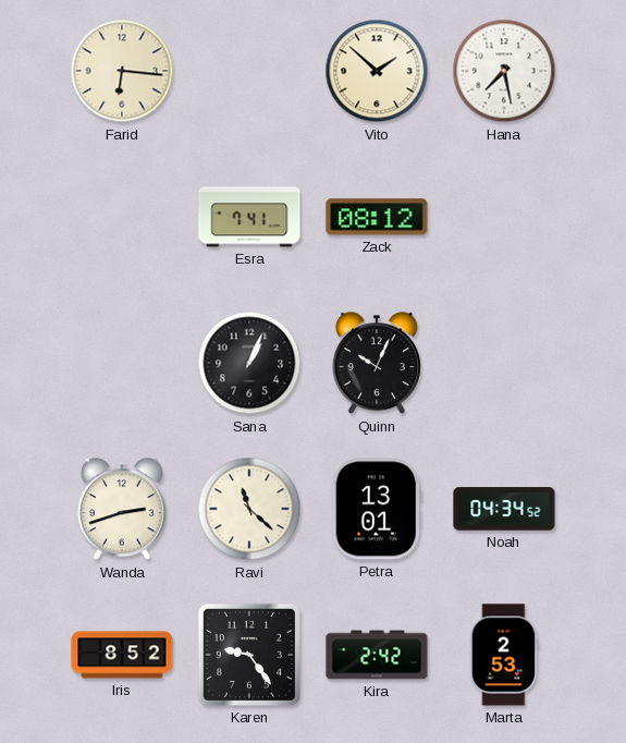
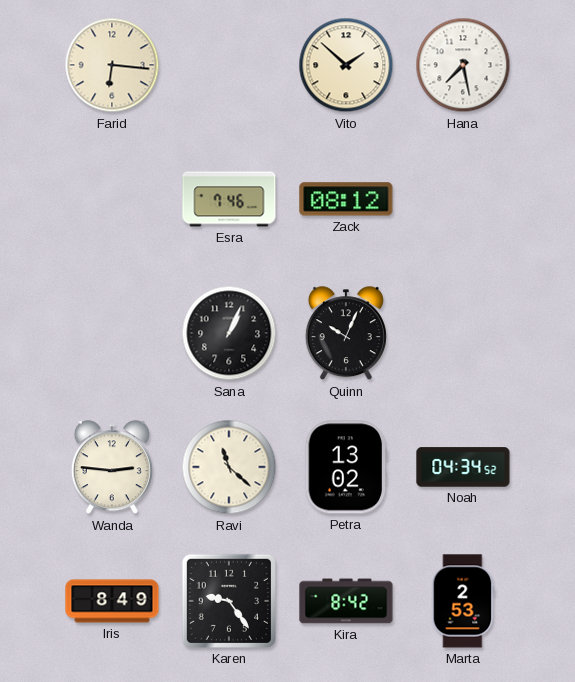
Esra: 7:41 -> 7:46 (229, 199)
Wanda: 2:42 -> 2:46 (112, 468)
Petra: 13:01 -> 13:02 (346, 467)
Iris: 8:52 -> 8:49 (112, 601)
Kira: 2:42 -> 8:42 (346, 601)
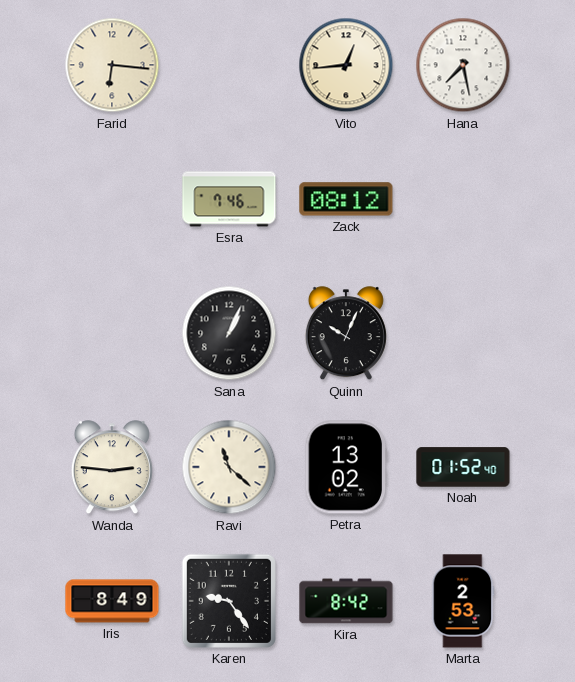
Vito: 1:52 -> 12:44 (346, 65)
Noah: 04:34 -> 01:52 (463, 467)
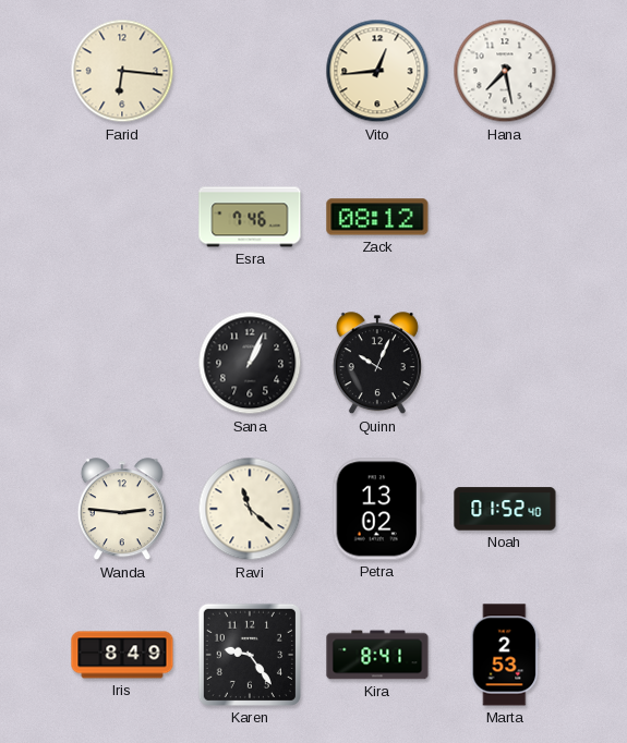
Kira: 8:42 -> 8:41 (377, 655)
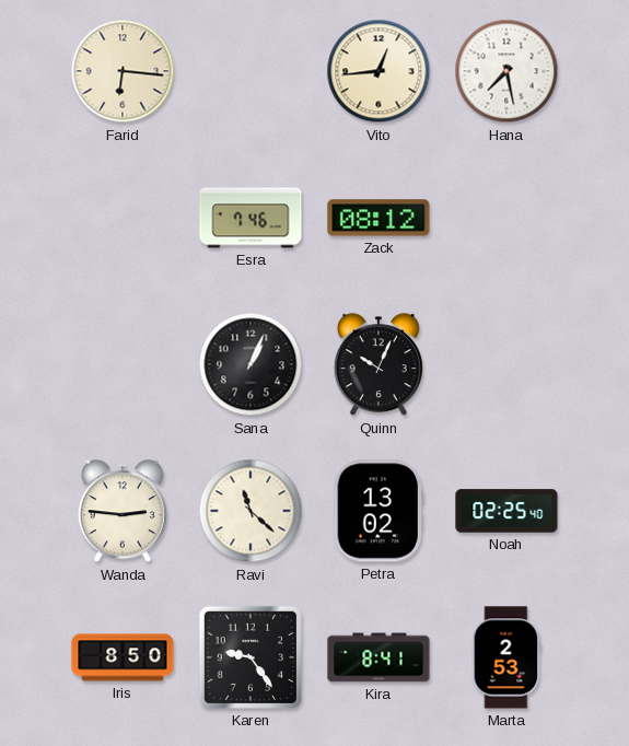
Noah: 01:52 -> 02:25 (506, 511)
Iris: 8:49 -> 8:50 (123, 657)
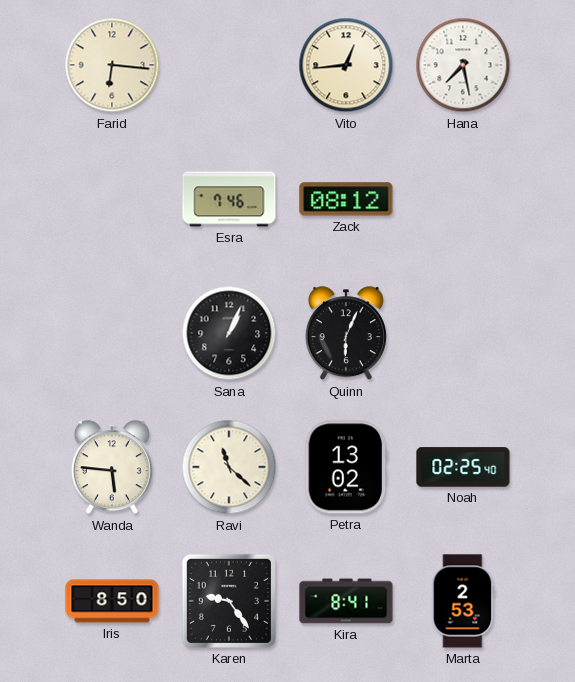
Quinn: 10:04 -> 6:04 (346, 334)
Wanda: 2:46 -> 5:46 (112, 468)
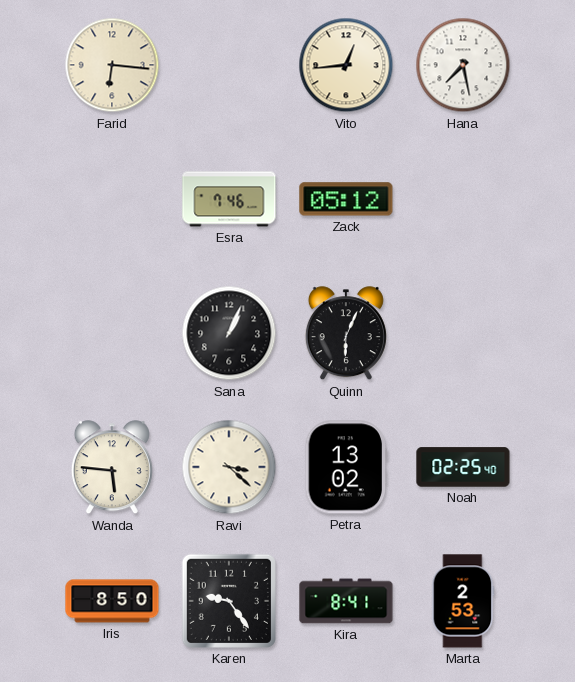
Zack: 08:12 -> 05:12 (346, 199)
Ravi: 11:22 -> 3:22 (229, 467)
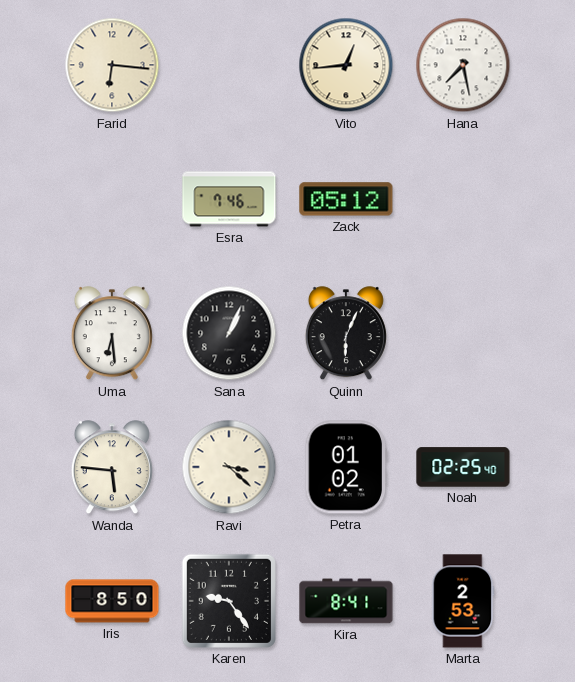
Uma: none -> 6:29 (112, 334)
Petra: 13:02 -> 01:02 (346, 467)
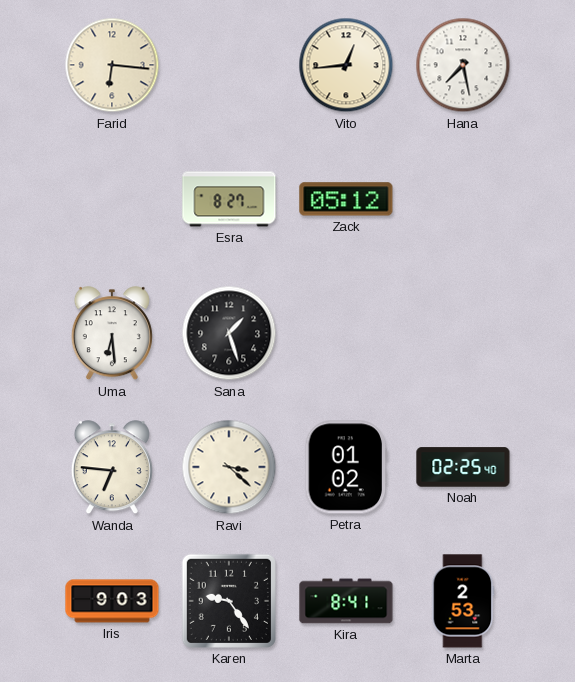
Esra: 7:46 -> 8:27 (229, 199)
Sana: 1:04 -> 1:27 (229, 333)
Quinn: 6:04 -> none (346, 334)
Wanda: 5:46 -> 6:46 (112, 468)
Iris: 8:50 -> 9:03 (112, 601)
